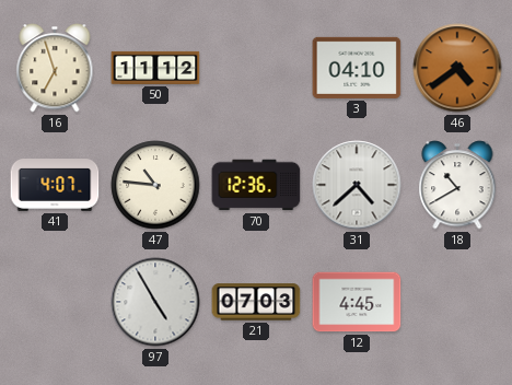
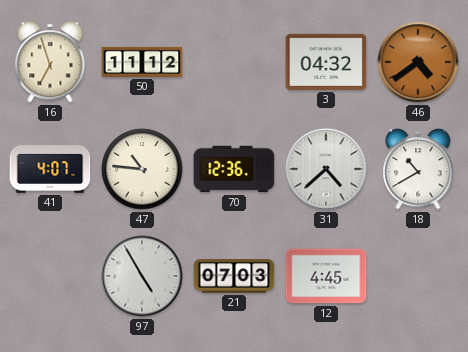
3: 04:10 -> 04:32 (326, 62)
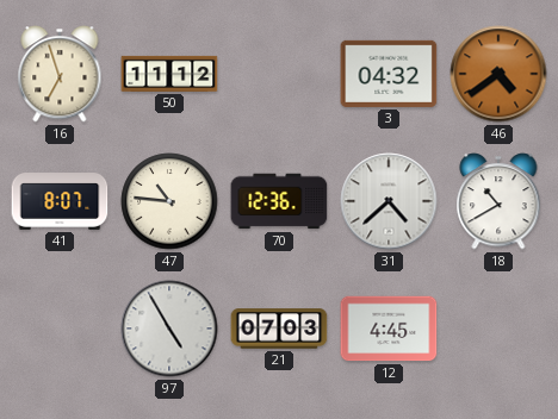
41: 4:07 -> 8:07 (60, 201)
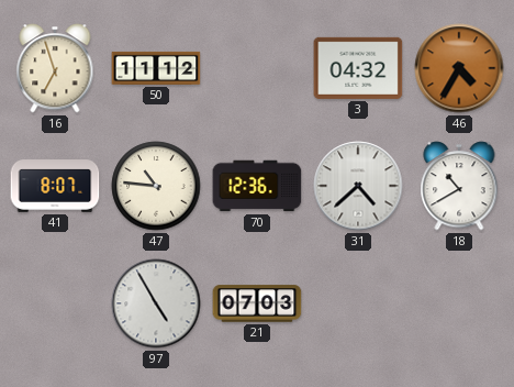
46: 4:39 -> 4:35 (459, 68)
12: 4:45 -> none (389, 329)
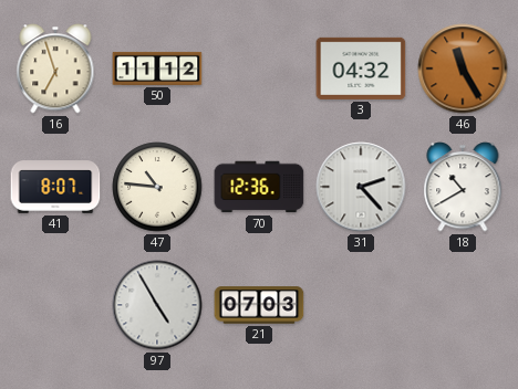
46: 4:35 -> 11:25 (463, 69)
31: 4:38 -> 2:23 (361, 187)
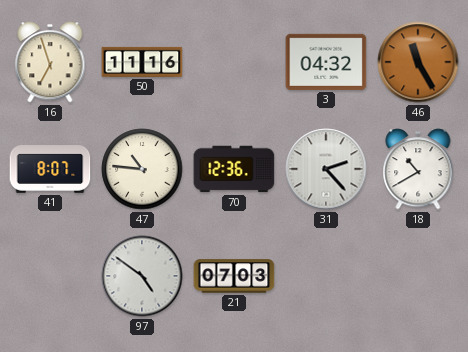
50: 11:12 -> 11:16 (142, 62)
97: 4:55 -> 4:51 (142, 276)
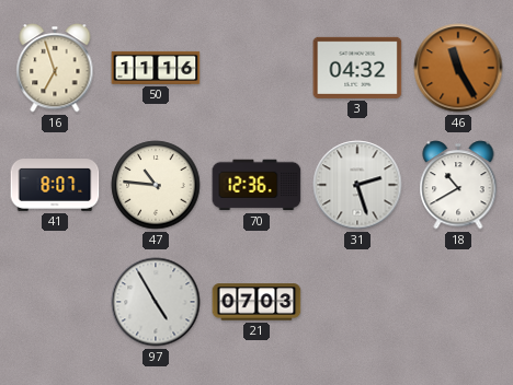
31: 2:23 -> 2:27 (357, 185)
97: 4:51 -> 4:55 (156, 302)
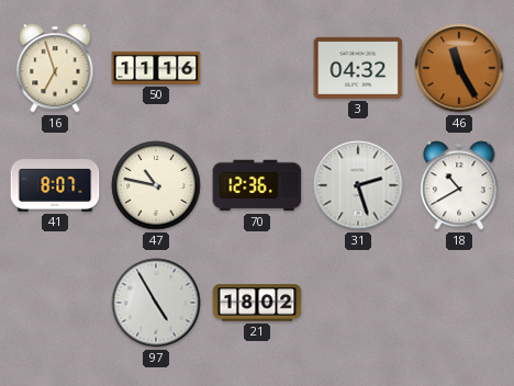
47: 10:46 -> 10:47 (156, 185)
21: 07:03 -> 18:02 (257, 303)
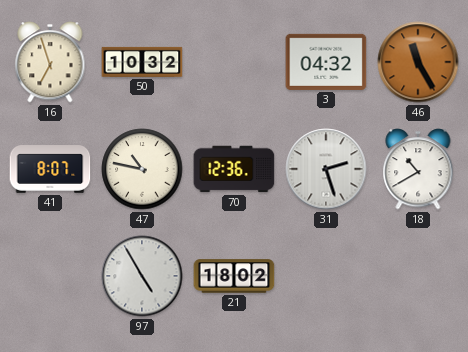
50: 11:16 -> 10:32 (142, 62)
